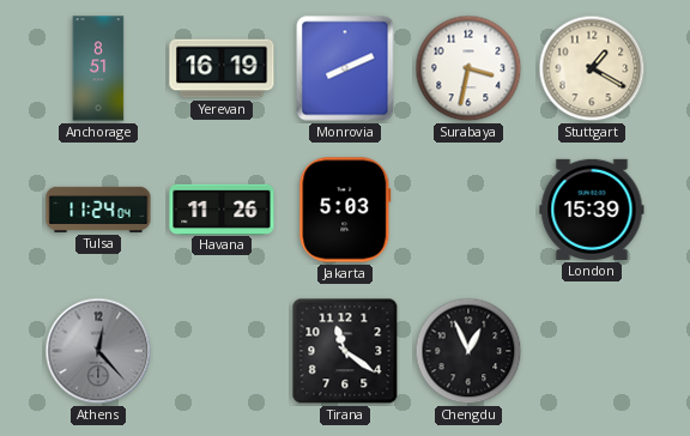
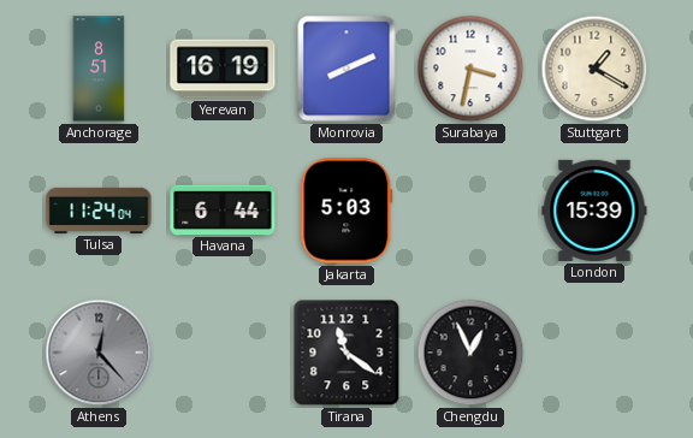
Havana: 11:26 -> 6:44 (223, 209)
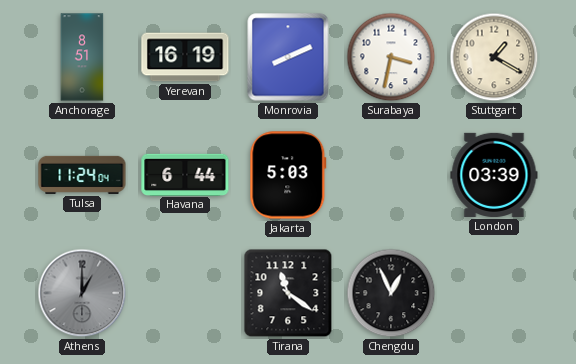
London: 15:39 -> 03:39 (494, 175)
Athens: 12:23 -> 1:00 (82, 293)
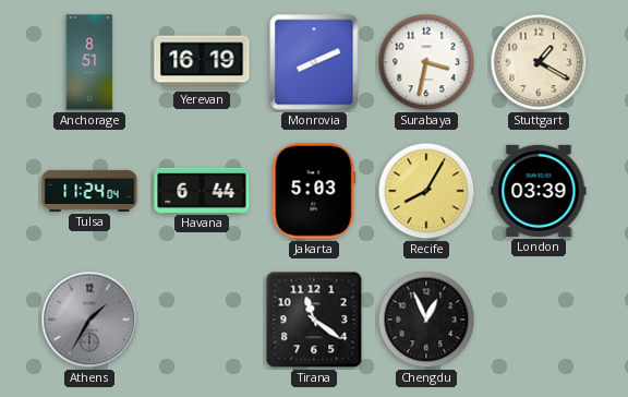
Recife: none -> 8:05 (426, 191)
Athens: 1:00 -> 1:35 (89, 320)
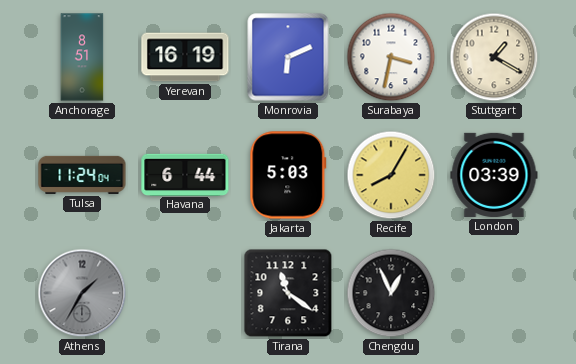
Monrovia: 8:11 -> 6:11 (288, 57)
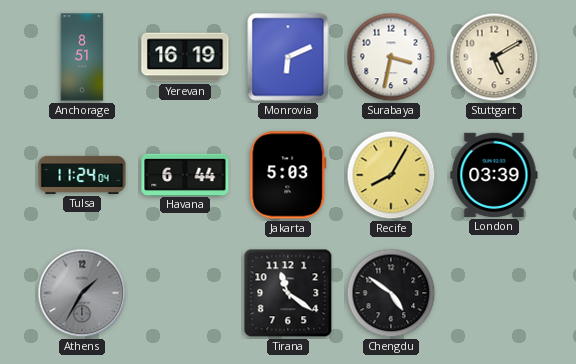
Stuttgart: 1:20 -> 5:10 (494, 57)
Chengdu: 12:56 -> 4:51 (391, 293)
